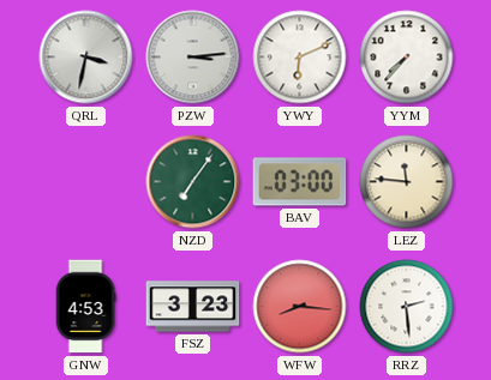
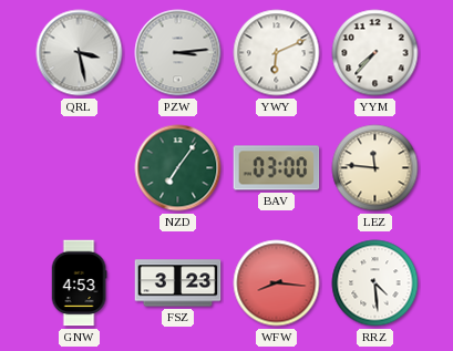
QRL: 3:32 -> 3:28 (80, 53)
RRZ: 2:29 -> 4:29 (375, 283)
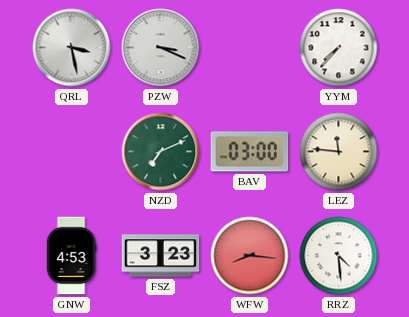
PZW: 3:14 -> 3:19 (161, 48)
YWY: 6:11 -> none (277, 53)
NZD: 7:06 -> 7:11 (161, 152)
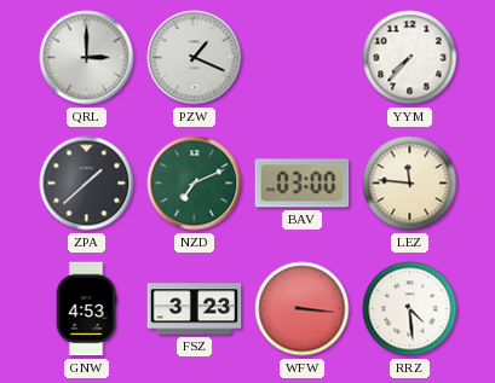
QRL: 3:28 -> 3:00 (87, 58)
PZW: 3:19 -> 1:19 (195, 58)
ZPA: none -> 1:38 (87, 184)
WFW: 8:16 -> 3:16 (303, 309)
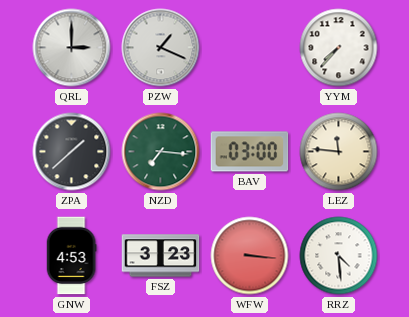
NZD: 7:11 -> 7:16 (161, 152)
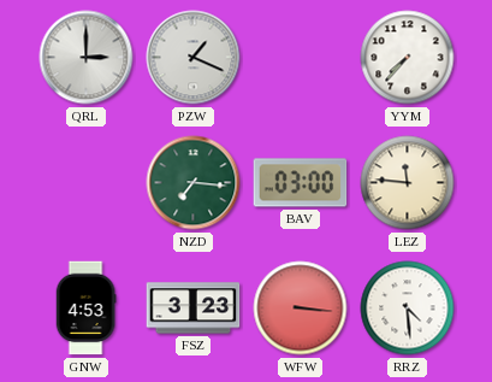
ZPA: 1:38 -> none (72, 152)
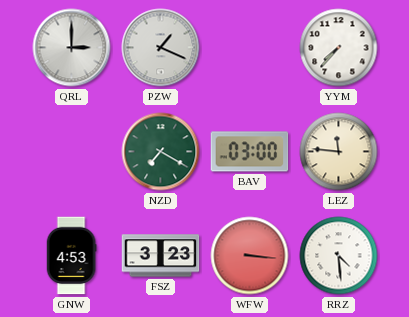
NZD: 7:16 -> 7:20 (161, 152)
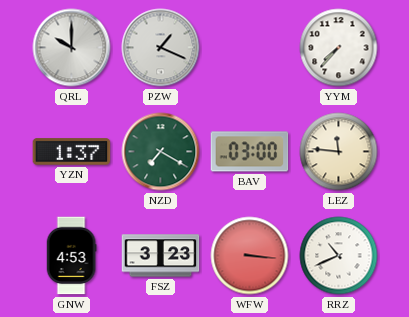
QRL: 3:00 -> 10:00 (72, 48)
YZN: none -> 1:37 (72, 152)
RRZ: 4:29 -> 10:41 (339, 256)
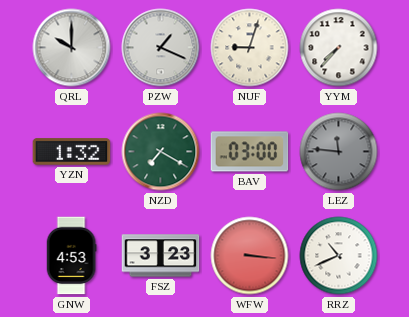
NUF: none -> 9:03 (250, 48)
YZN: 1:37 -> 1:32 (72, 152)
LEZ dial: cream -> grey (339, 152)
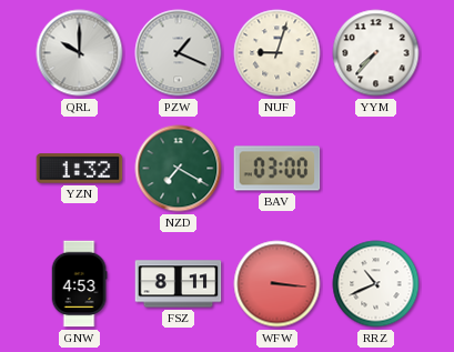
LEZ: 11:46 -> none (339, 152)
FSZ: 3:23 -> 8:11 (179, 284)
